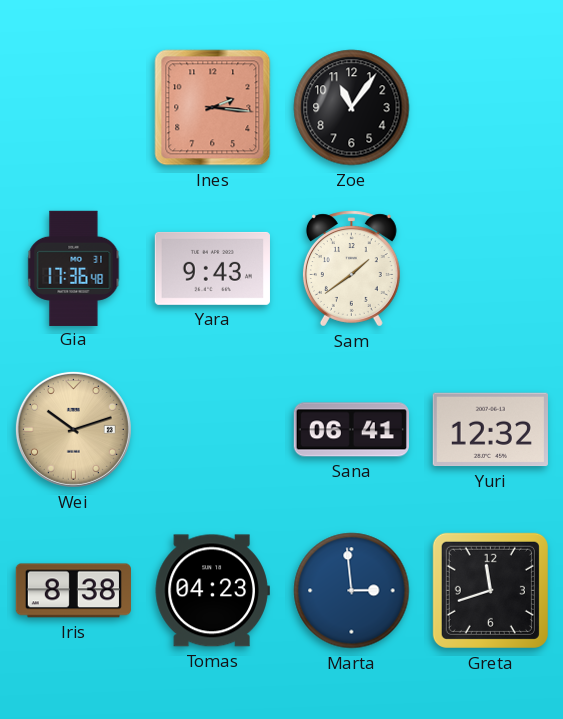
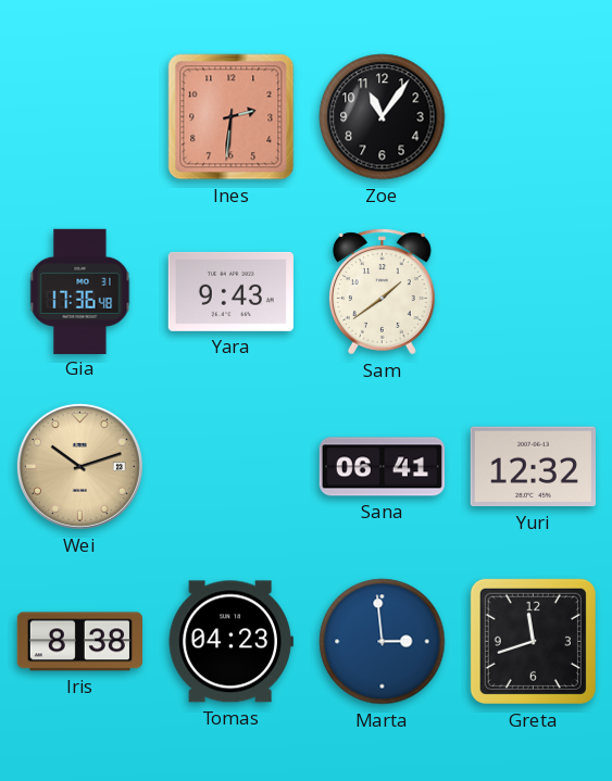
Ines: 2:16 -> 2:31 (232, 117)
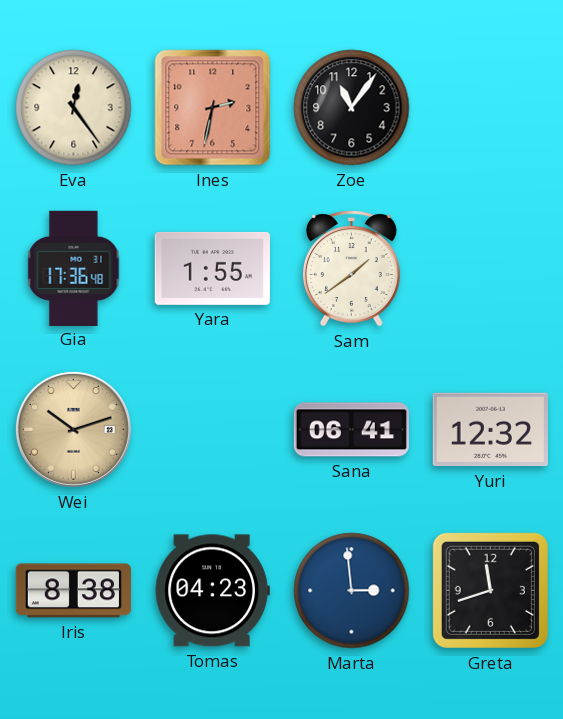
Eva: none -> 12:24 (74, 108)
Ines: 2:31 -> 2:32 (213, 108)
Yara: 9:43 -> 1:55 (212, 268)
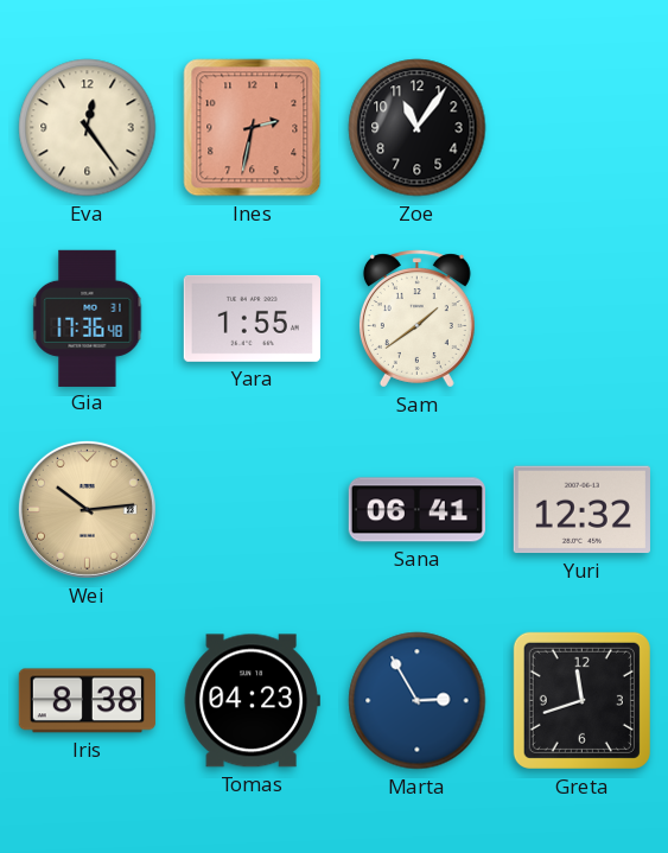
Wei: 10:12 -> 10:14 (87, 509)
Marta: 2:59 -> 2:55 (418, 701)
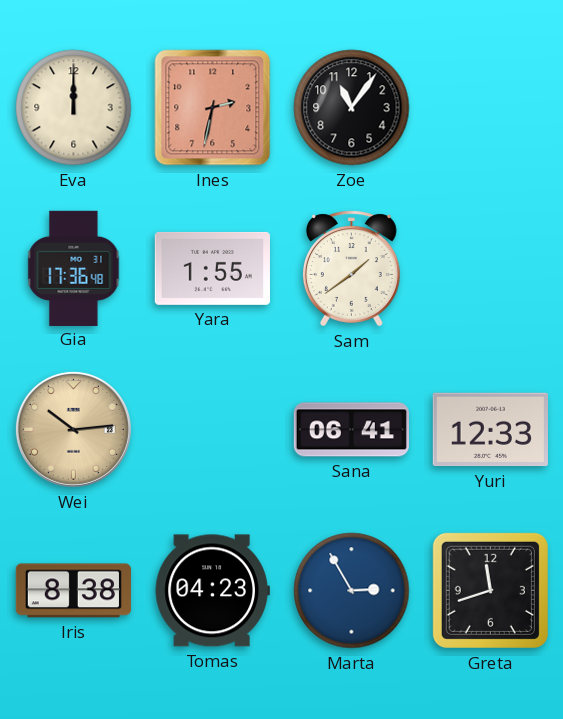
Eva: 12:24 -> 12:00 (74, 108)
Yuri: 12:32 -> 12:33 (490, 430)
